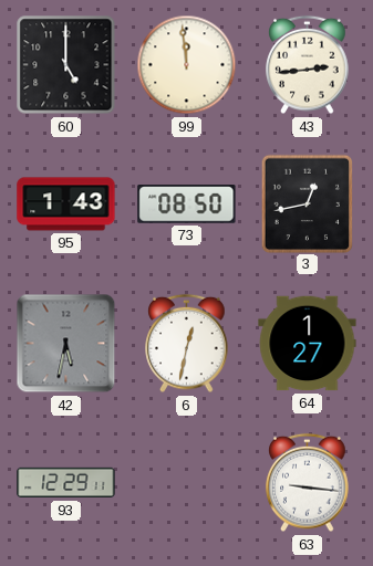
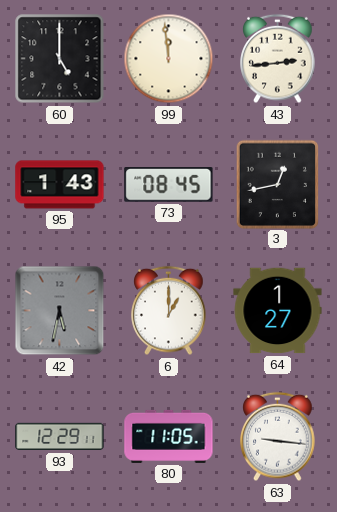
73: 08:50 -> 08:45 (169, 185)
6: 12:32 -> 1:00 (169, 311)
80: none -> 11:05 (169, 436)
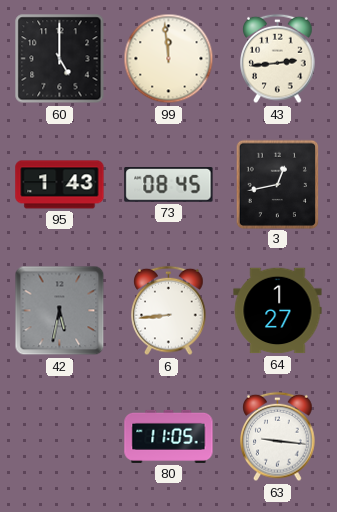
6: 1:00 -> 8:44 (169, 311)
93: 12:29 -> none (60, 437)
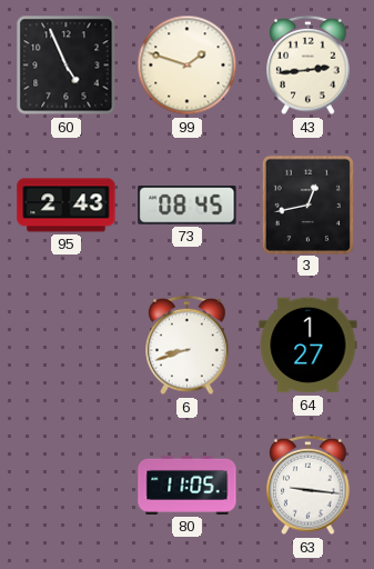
60: 5:00 -> 4:56 (67, 66)
99: 11:59 -> 1:48 (188, 66)
95: 1:43 -> 2:43 (67, 206)
42: 5:32 -> none (60, 311)
6: 8:44 -> 8:42 (188, 346)
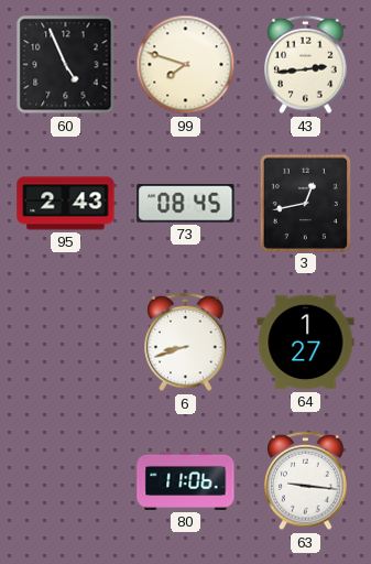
99: 1:48 -> 7:48 (186, 65)
80: 11:05 -> 11:06 (186, 480)
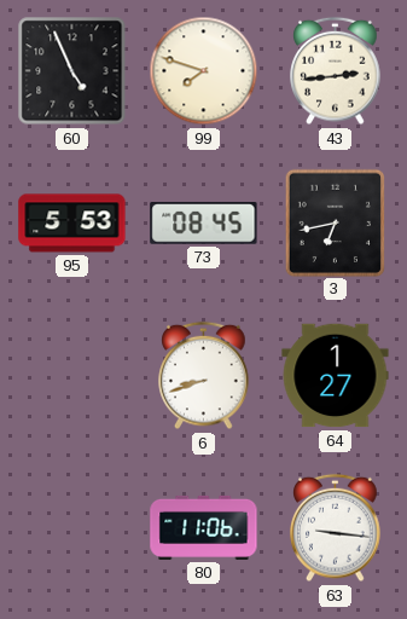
95: 2:43 -> 5:53 (72, 224)
3: 12:43 -> 6:43 (335, 222)
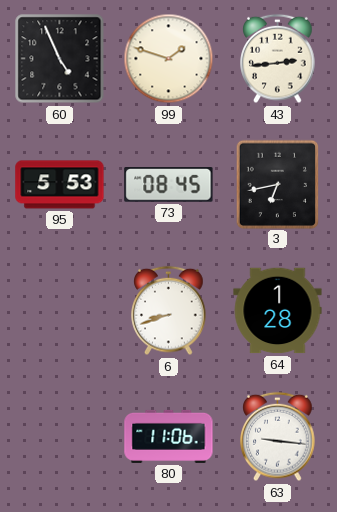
99: 7:48 -> 1:48 (169, 59)
64: 1:27 -> 1:28 (278, 311)
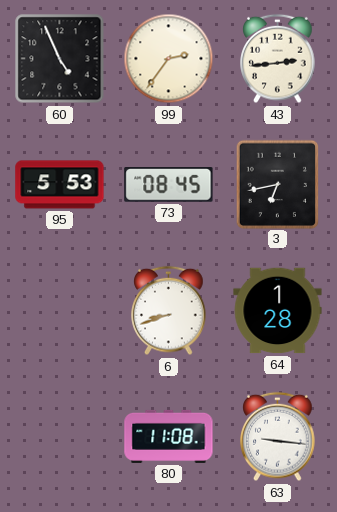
99: 1:48 -> 2:36 (169, 59)
80: 11:06 -> 11:08 (169, 436)
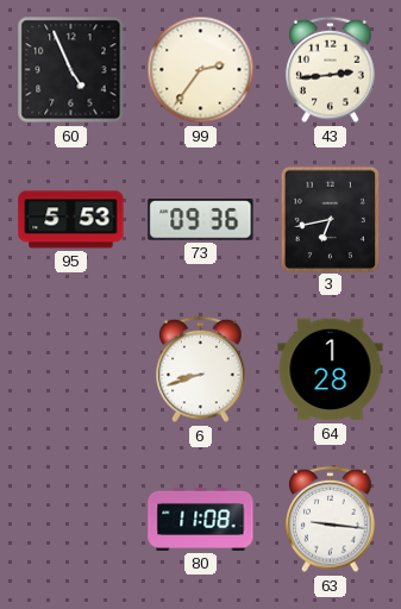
73: 08:45 -> 09:36 (201, 220)
